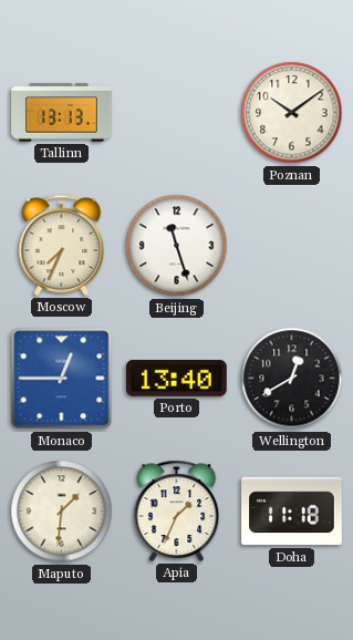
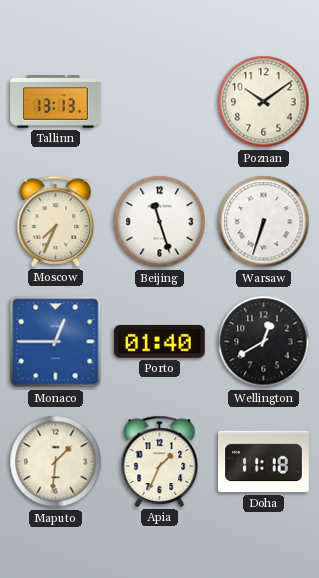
Warsaw: none -> 6:33 (264, 222)
Porto: 13:40 -> 01:40 (160, 342)
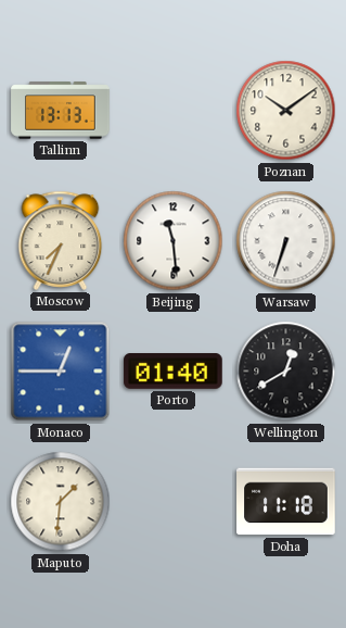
Beijing: 11:27 -> 11:29 (174, 241)
Apia: 1:34 -> none (160, 461)
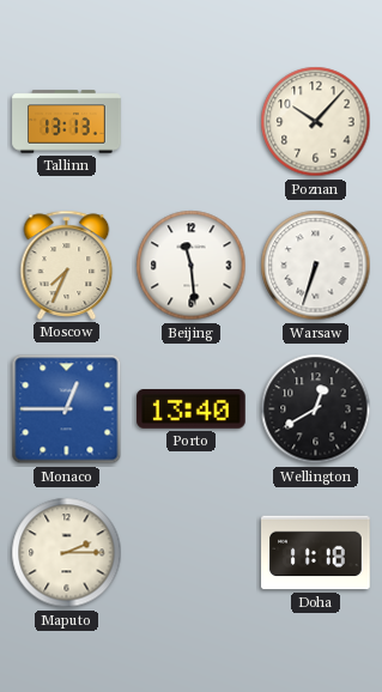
Poznan: 10:09 -> 10:07 (316, 122)
Porto: 01:40 -> 13:40 (192, 409)
Maputo: 1:31 -> 2:15 (67, 553)
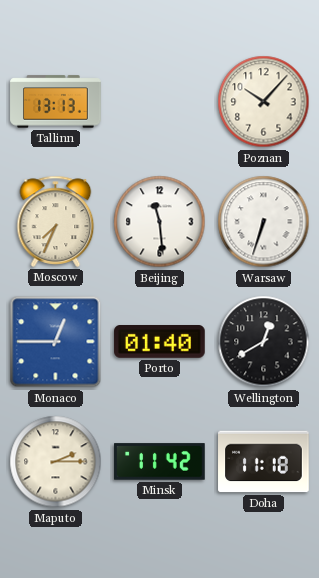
Porto: 13:40 -> 01:40 (160, 342)
Minsk: none -> 11:42 (160, 462)
